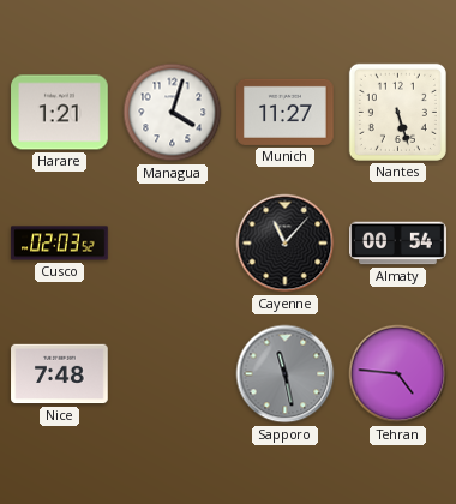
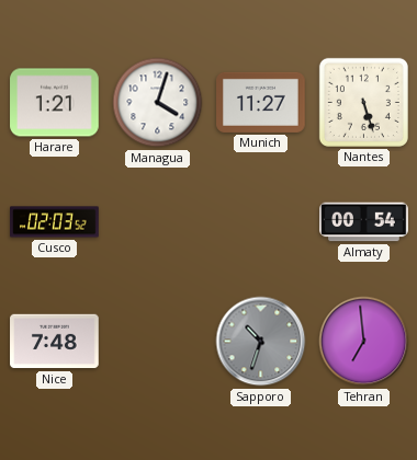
Cayenne: 11:07 -> none (286, 244)
Sapporo: 11:28 -> 10:33 (261, 342)
Tehran: 4:46 -> 6:59 (364, 342)
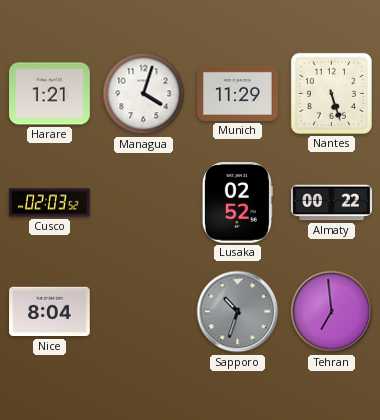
Munich: 11:27 -> 11:29 (238, 93)
Lusaka: none -> 02:52 (237, 203)
Almaty: 00:54 -> 00:22 (332, 203)
Nice: 7:48 -> 8:04 (50, 312)
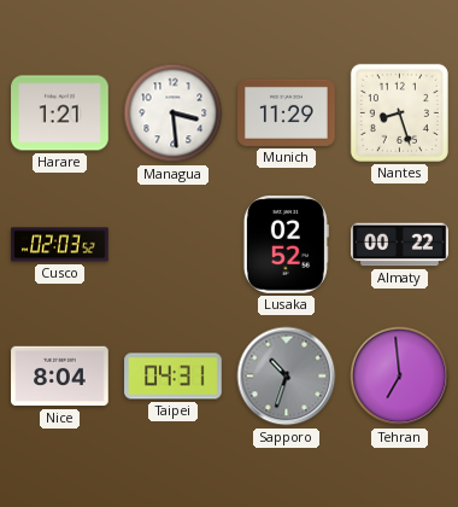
Managua: 4:03 -> 3:29 (174, 113)
Nantes: 5:27 -> 8:27 (399, 112)
Taipei: none -> 04:31 (174, 377)
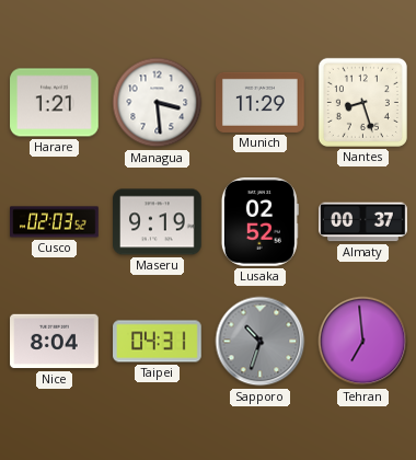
Maseru: none -> 9:19 (158, 222)
Almaty: 00:22 -> 00:37 (363, 222)
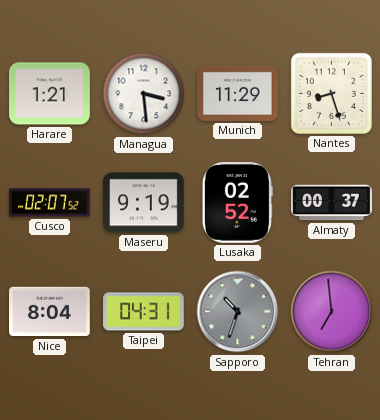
Cusco: 02:03 -> 02:07 (50, 203)
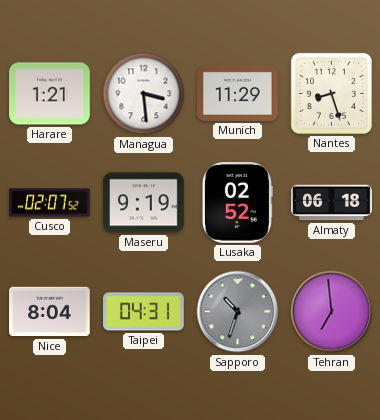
Almaty: 00:37 -> 06:18 (332, 203)
